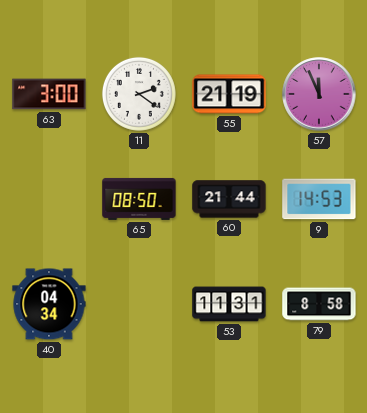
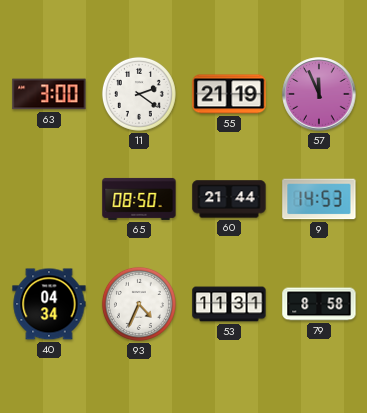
93: none -> 4:34 (139, 304)
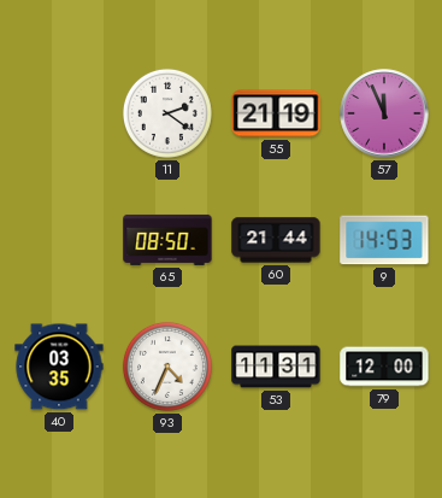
63: 3:00 -> none (49, 94)
40: 04:34 -> 03:35 (59, 367)
79: 8:58 -> 12:00 (384, 367)
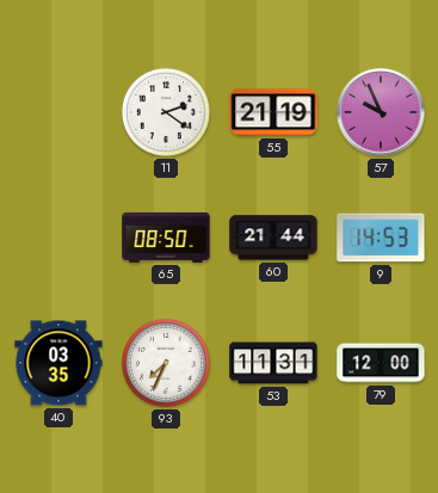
57: 11:56 -> 9:56 (381, 112)
93: 4:34 -> 7:34 (166, 363)
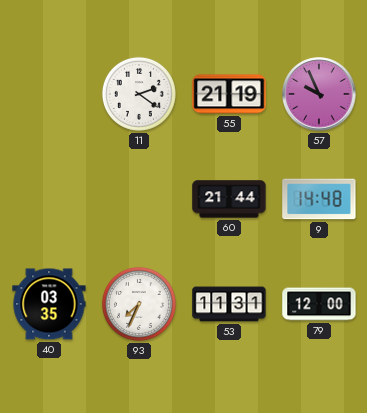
65: 08:50 -> none (166, 238)
9: 14:53 -> 14:48 (319, 199)
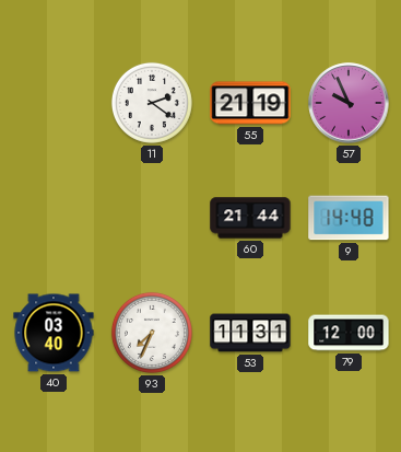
40: 03:35 -> 03:40 (54, 333)
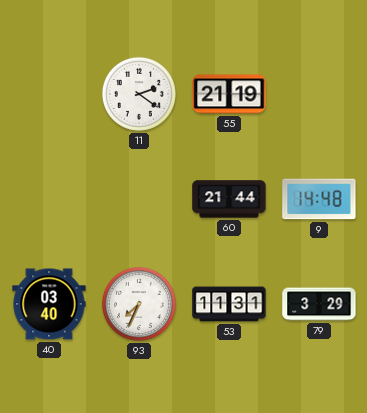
57: 9:56 -> none (349, 103)
79: 12:00 -> 3:29 (319, 304)
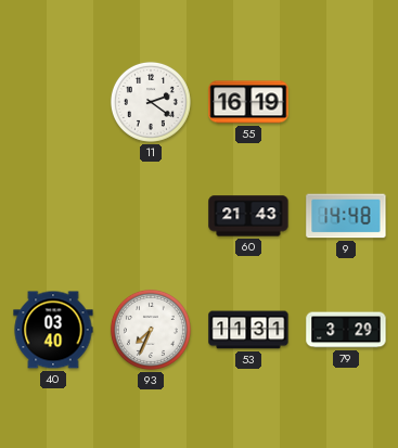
55: 21:19 -> 16:19 (248, 102)
60: 21:44 -> 21:43 (248, 216)
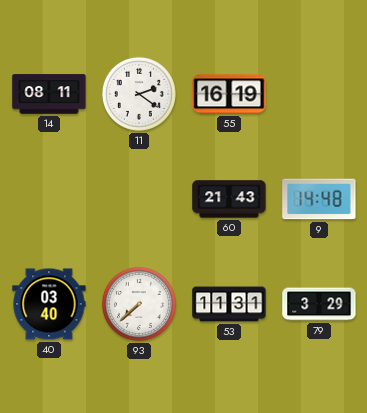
14: none -> 08:11 (49, 94)
93: 7:34 -> 7:38 (139, 304)
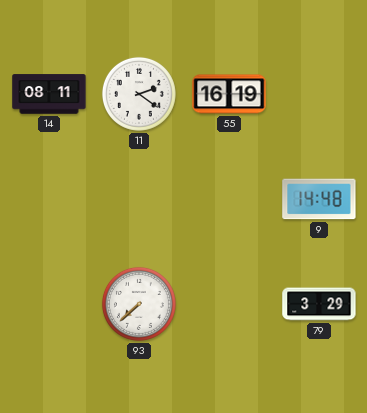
60: 21:43 -> none (229, 199)
40: 03:40 -> none (49, 304)
53: 11:31 -> none (229, 304)
